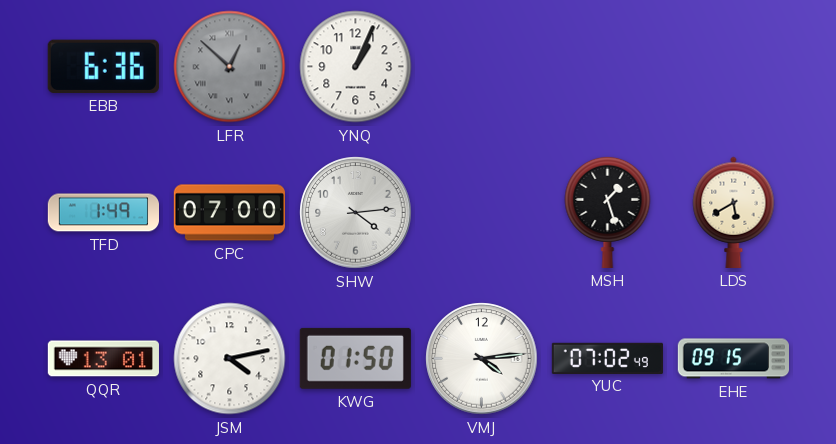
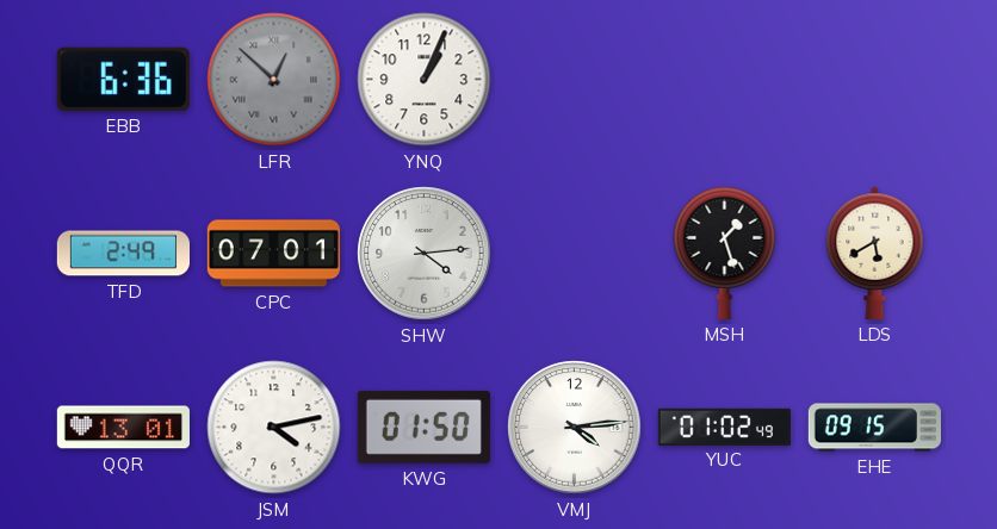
TFD: 1:49 -> 2:49 (123, 254)
CPC: 07:00 -> 07:01 (273, 254)
YUC: 07:02 -> 01:02 (724, 427)
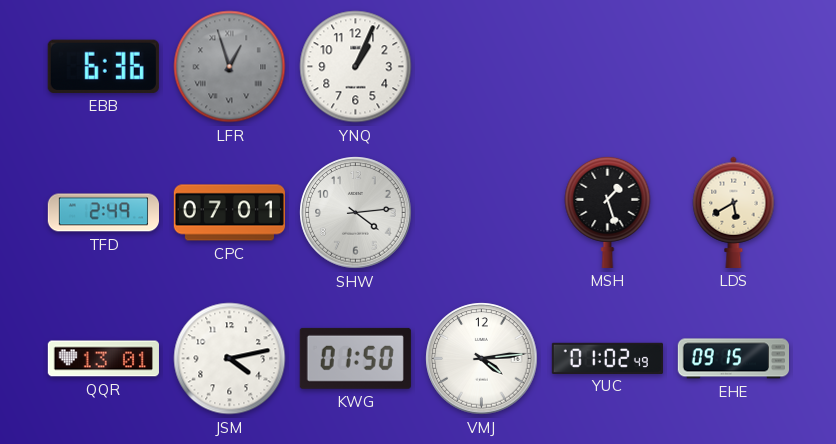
LFR: 12:52 -> 12:57 (230, 67)
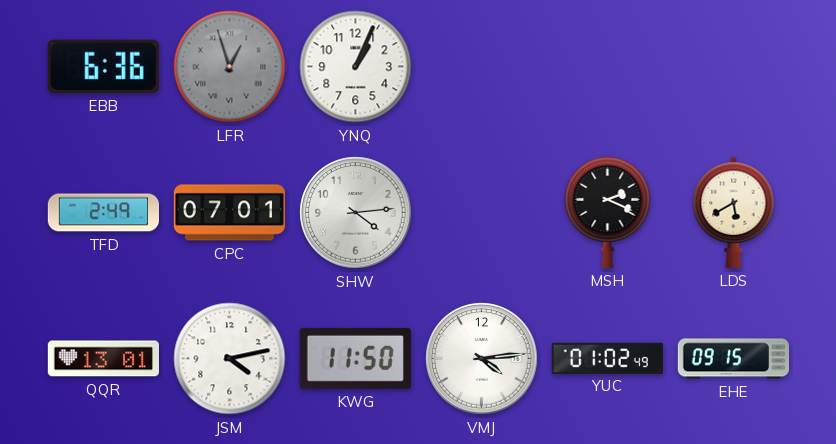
MSH: 1:27 -> 2:19 (608, 212)
KWG: 01:50 -> 11:50 (355, 358)
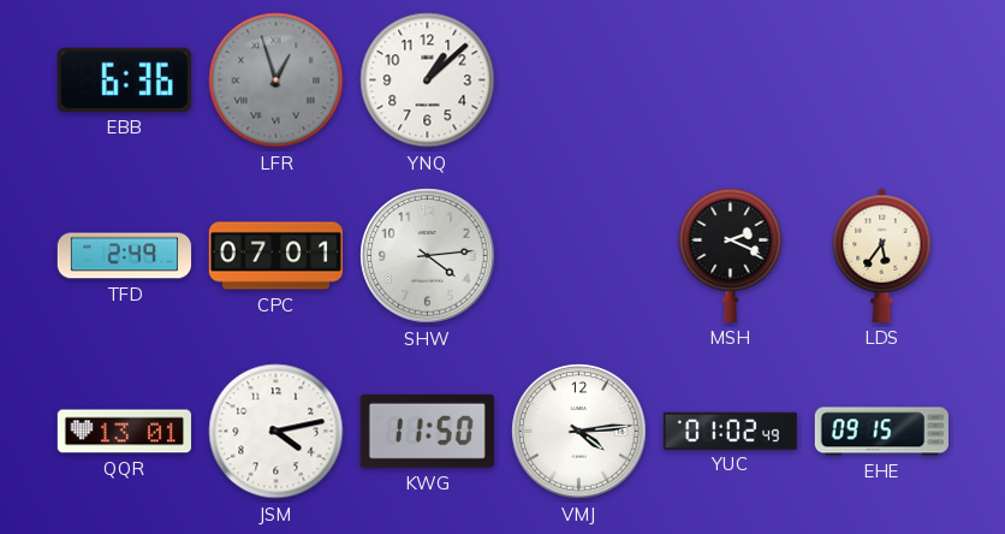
YNQ: 1:04 -> 1:08 (428, 81)
LDS: 5:40 -> 5:36 (882, 255)
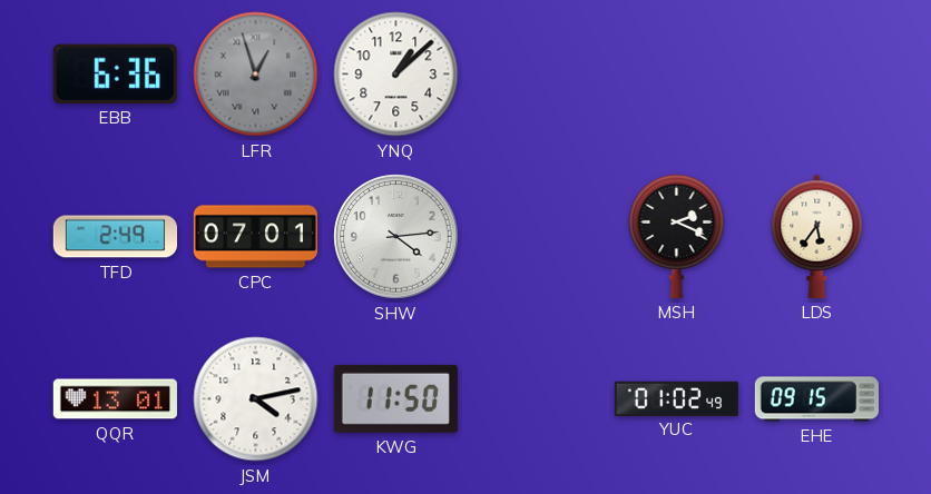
VMJ: 4:14 -> none (579, 432)
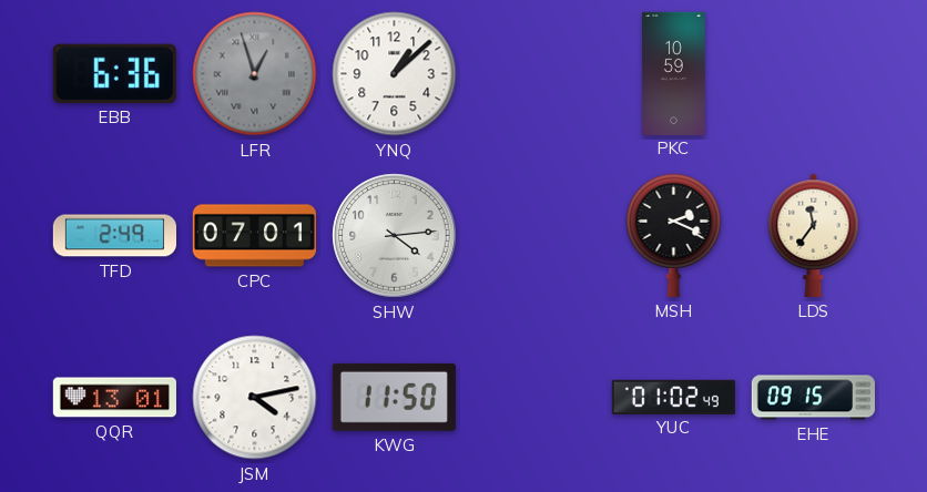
PKC: none -> 10:59 (674, 73)
LDS: 5:36 -> 11:36 (814, 235)
